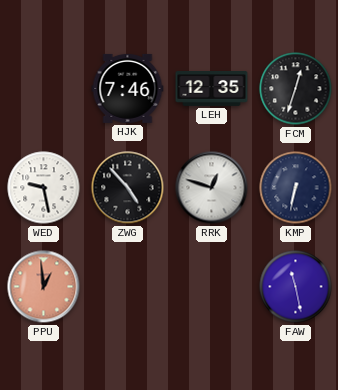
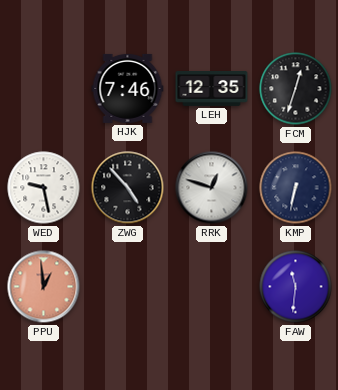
FAW: 11:28 -> 11:31 (296, 287)
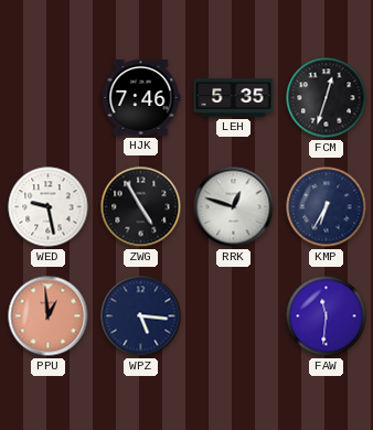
LEH: 12:35 -> 5:35 (234, 98)
ZWG: 4:53 -> 4:55 (141, 207)
KMP: 6:32 -> 6:35 (327, 207)
WPZ: none -> 5:16 (141, 316)
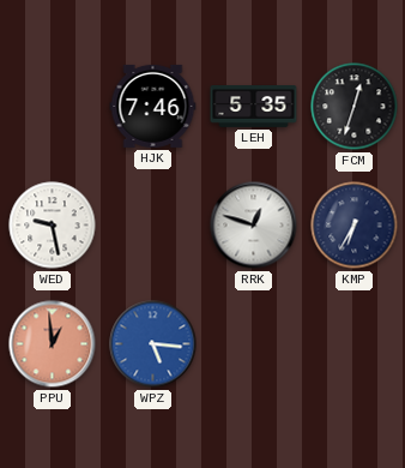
ZWG: 4:55 -> none (141, 207)
WPZ dial: navy -> blue (153, 344)
FAW: 11:31 -> none (327, 316)
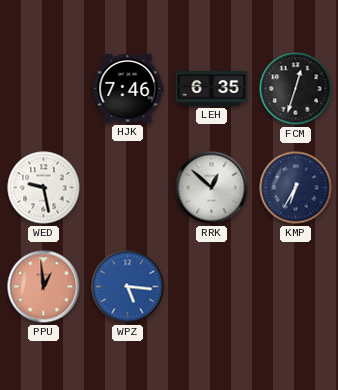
LEH: 5:35 -> 6:35 (212, 89)
RRK: 12:48 -> 12:52 (212, 188)
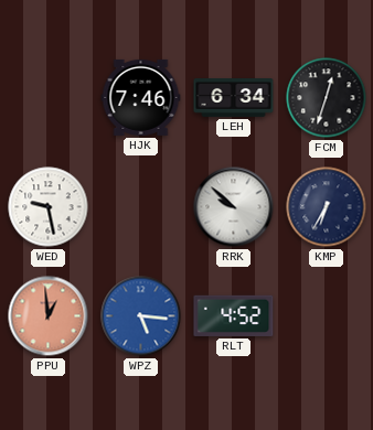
LEH: 6:35 -> 6:34 (234, 98)
RRK: 12:52 -> 9:52 (234, 207)
RLT: none -> 4:52 (234, 315)
